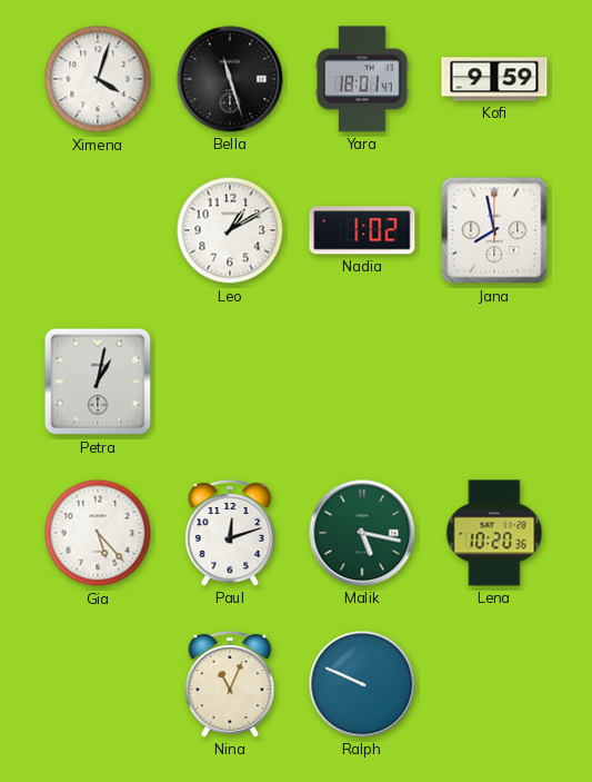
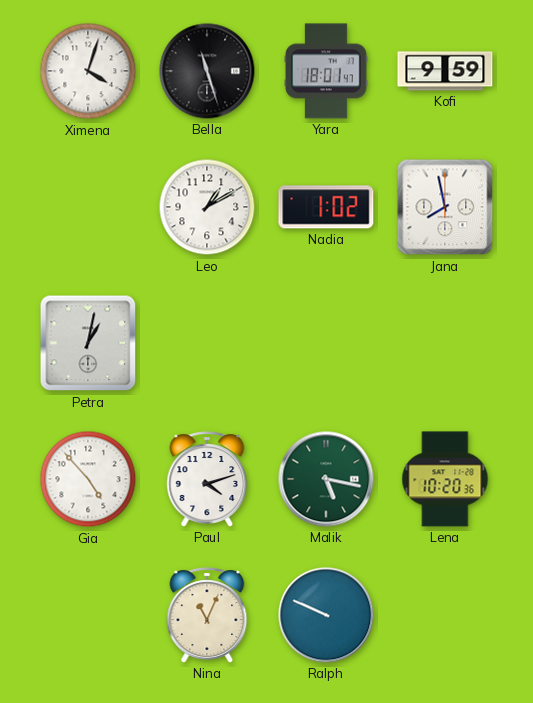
Gia: 5:23 -> 4:53 (88, 479)
Paul: 12:12 -> 4:12 (207, 479)
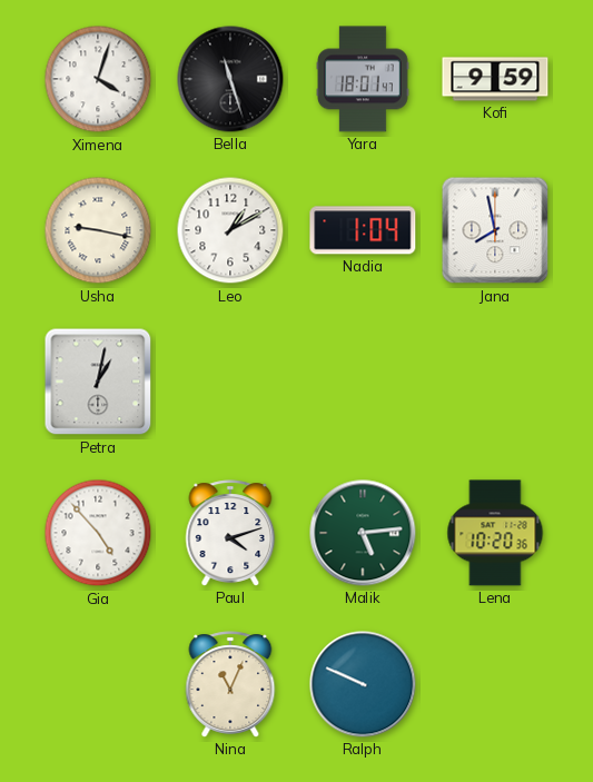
Usha: none -> 9:17 (98, 230)
Nadia: 1:02 -> 1:04 (363, 230)
Malik: 5:17 -> 5:14 (363, 533)
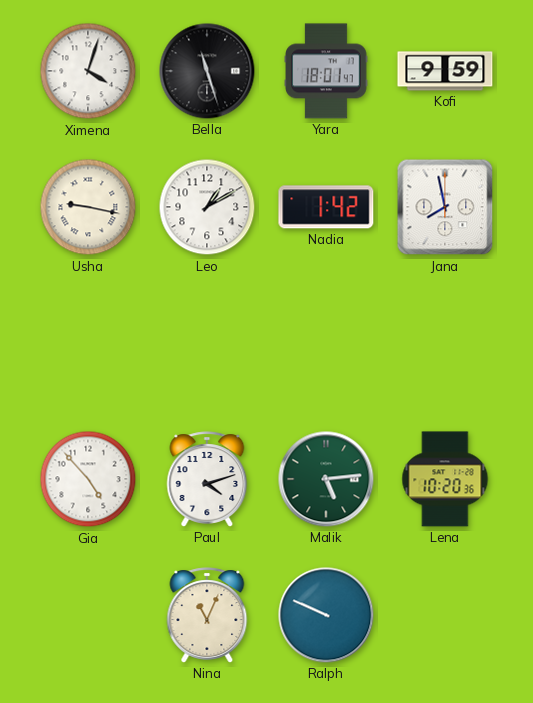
Nadia: 1:04 -> 1:42 (326, 207)
Petra: 1:02 -> none (98, 382)
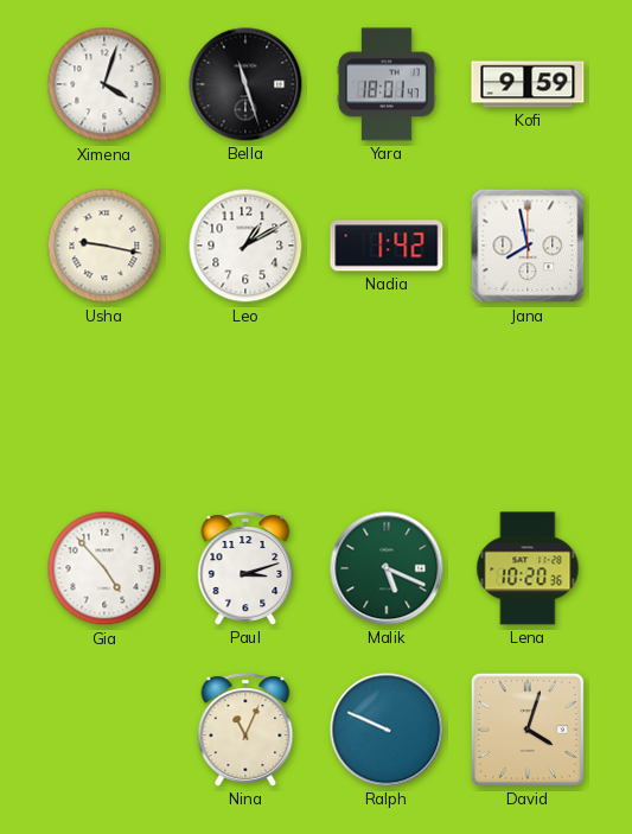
Paul: 4:12 -> 3:12 (245, 568)
Malik: 5:14 -> 5:19 (387, 568)
David: none -> 4:03 (528, 730)
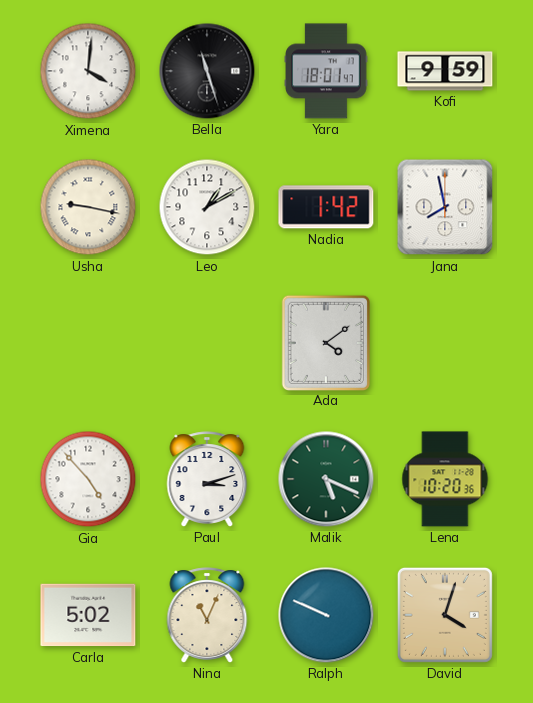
Ximena: 4:03 -> 4:01 (88, 71)
Ada: none -> 4:09 (326, 342)
Carla: none -> 5:02 (88, 615)
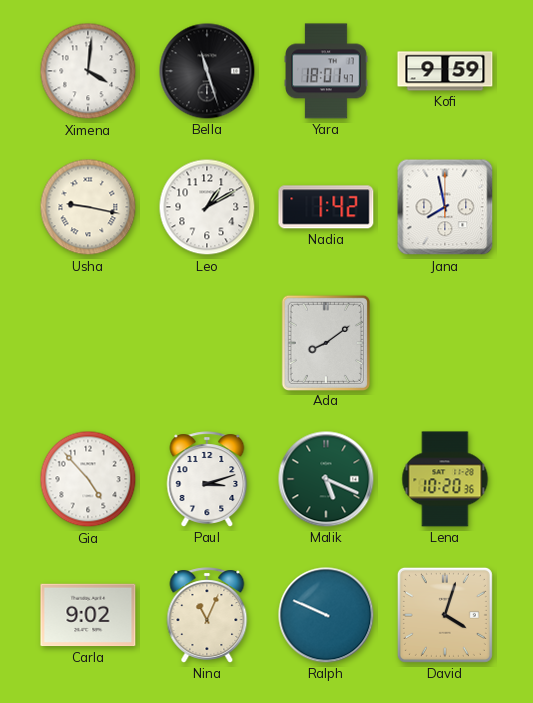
Ada: 4:09 -> 8:09 (326, 342)
Carla: 5:02 -> 9:02 (88, 615)
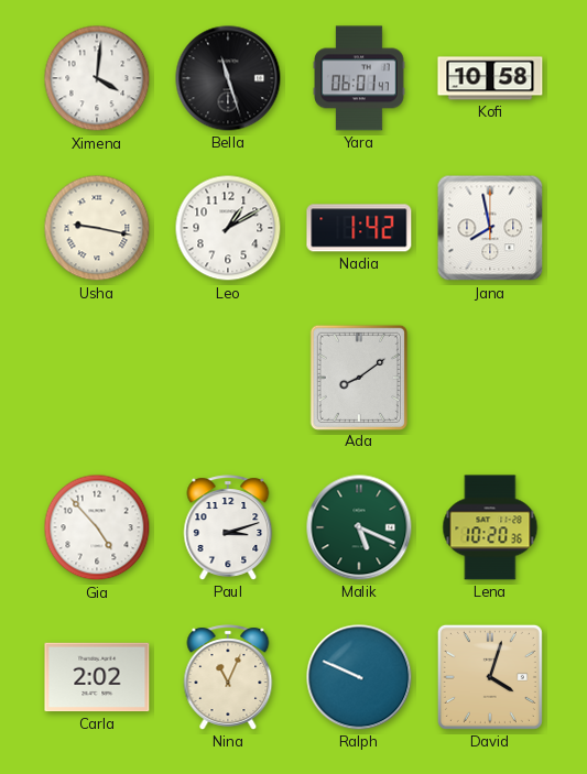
Yara: 18:01 -> 06:01 (359, 78)
Kofi: 9:59 -> 10:58 (490, 78)
Carla: 9:02 -> 2:02 (97, 677)
